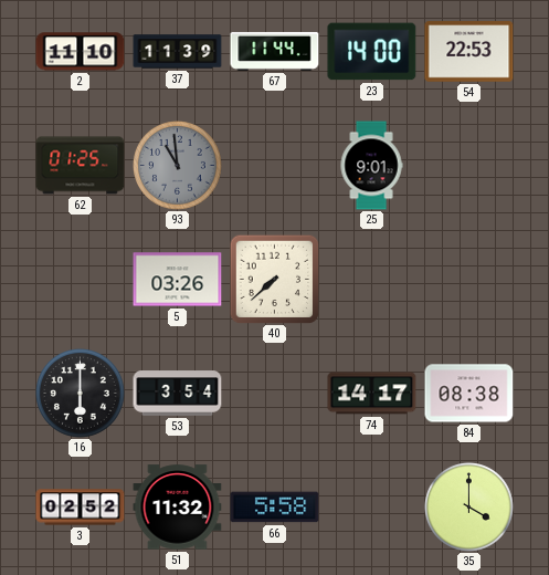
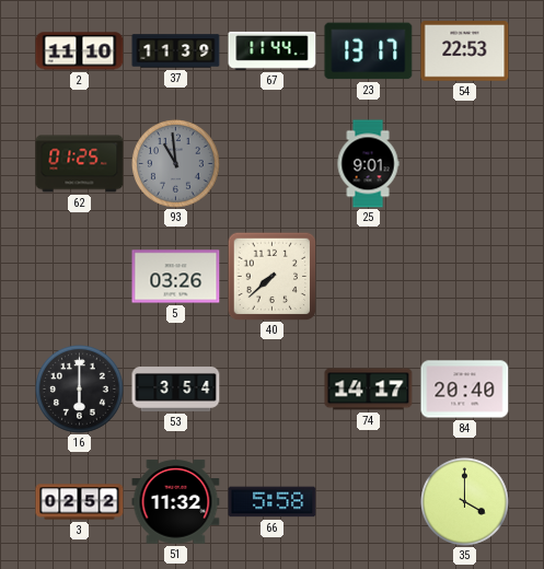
23: 14:00 -> 13:17 (369, 51)
84: 08:38 -> 20:40 (465, 390)
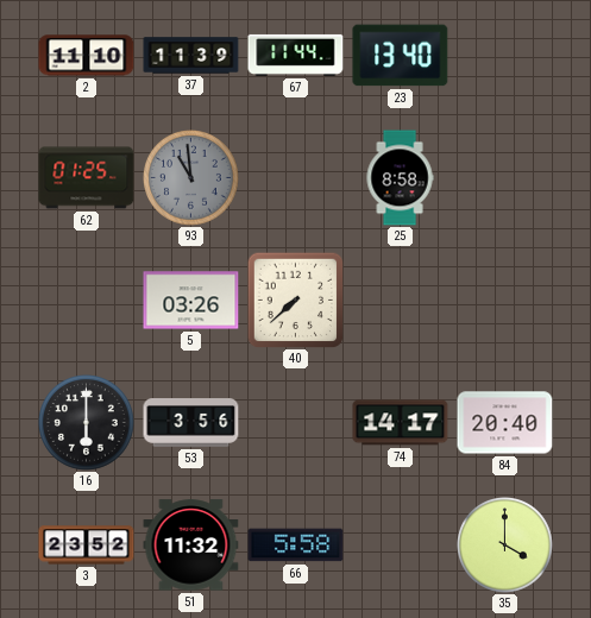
23: 13:17 -> 13:40 (401, 56)
54: 22:53 -> none (465, 51)
25: 9:01 -> 8:58 (400, 178)
53: 3:54 -> 3:56 (191, 423)
3: 02:52 -> 23:52 (87, 546)
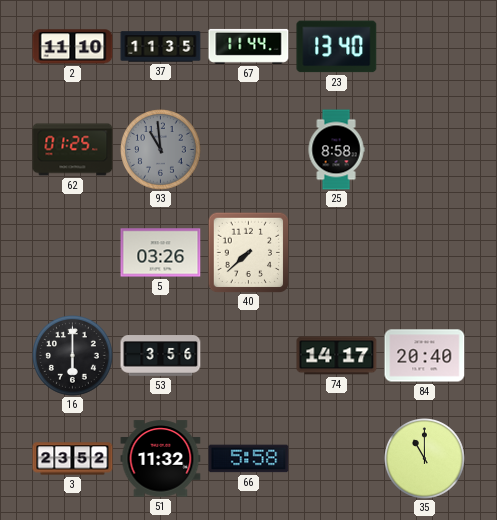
37: 11:39 -> 11:35 (161, 47)
35: 4:00 -> 11:00 (425, 459)
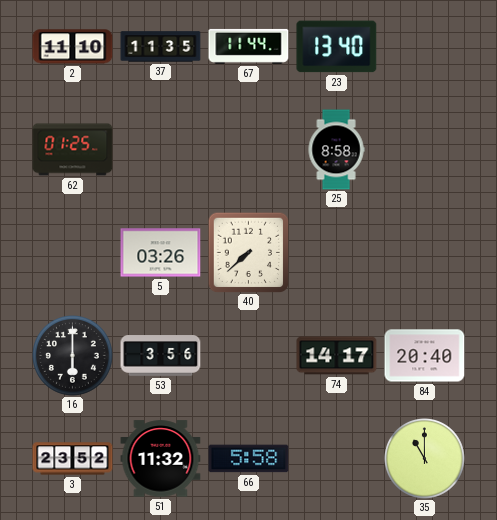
93: 10:59 -> none (161, 150)
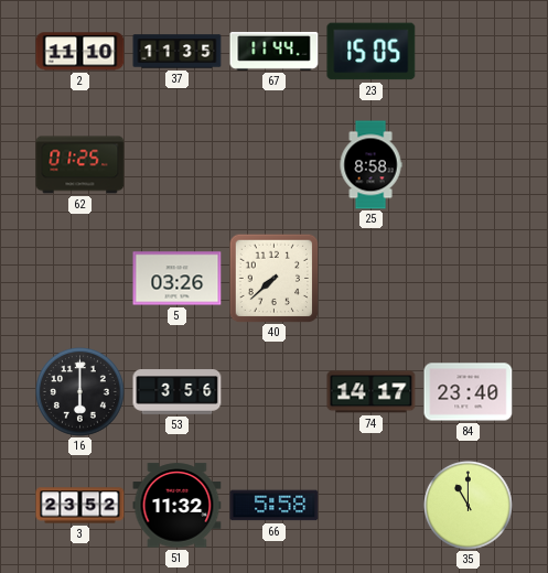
23: 13:40 -> 15:05 (372, 52)
84: 20:40 -> 23:40 (469, 392)
